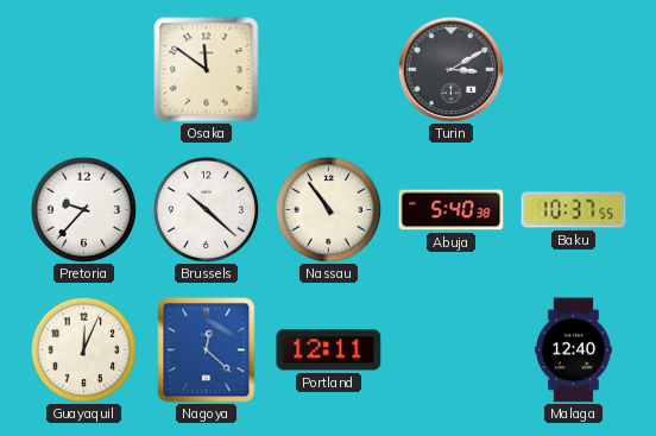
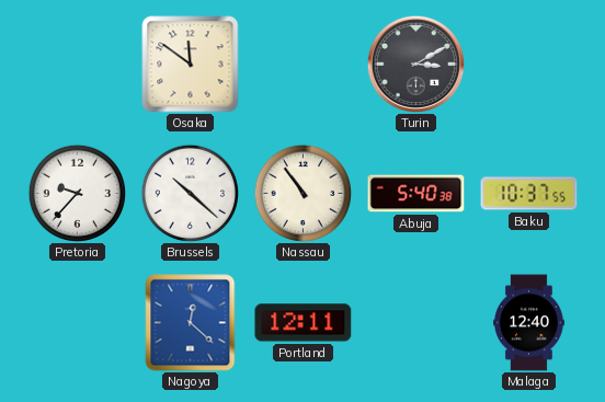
Guayaquil: 12:04 -> none (83, 349)
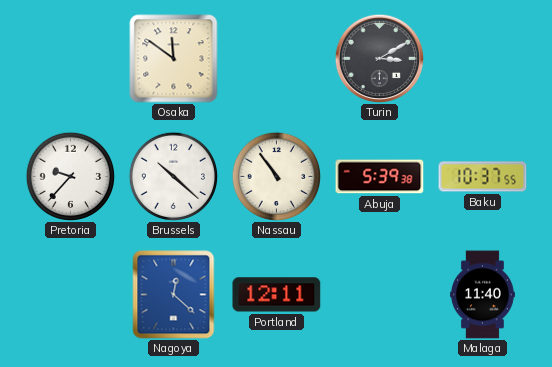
Abuja: 5:40 -> 5:39 (380, 177)
Malaga: 12:40 -> 11:40 (483, 295)
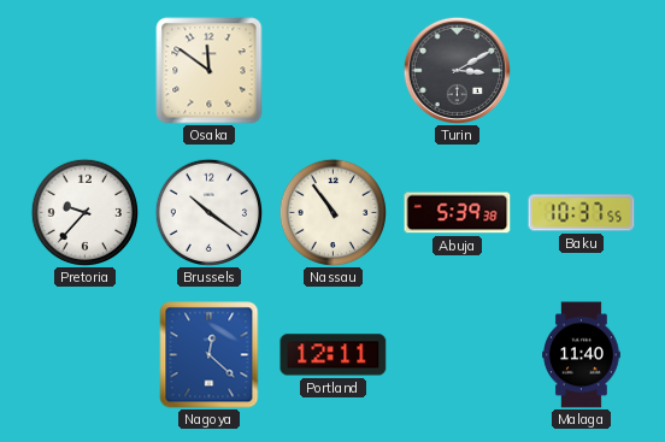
Brussels: 10:22 -> 10:21 (208, 212)
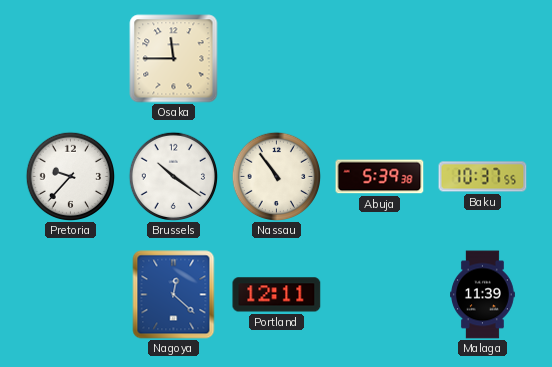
Osaka: 11:51 -> 11:45 (174, 59)
Turin: 3:10 -> none (457, 70)
Malaga: 11:40 -> 11:39 (483, 295)
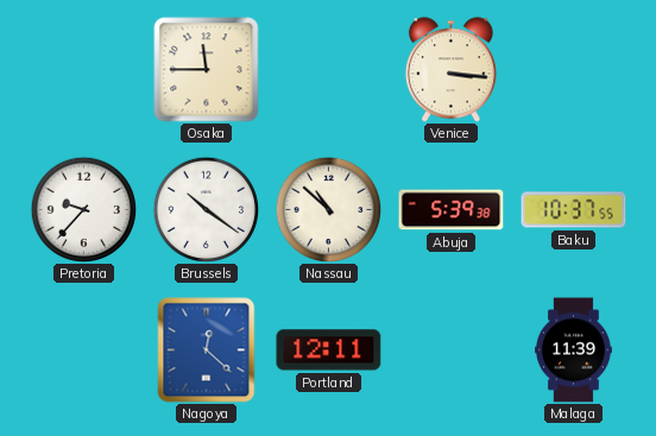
Venice: none -> 3:16 (450, 70)
Nassau: 10:54 -> 10:52 (328, 209)
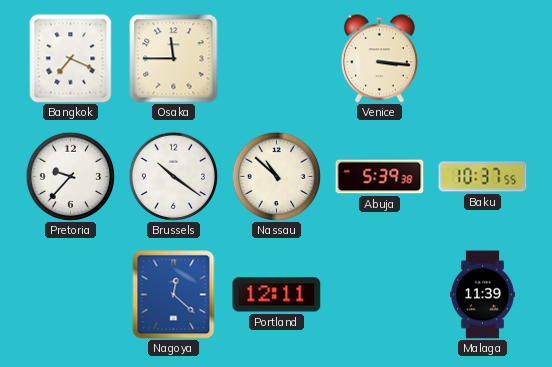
Bangkok: none -> 7:19 (71, 59)
